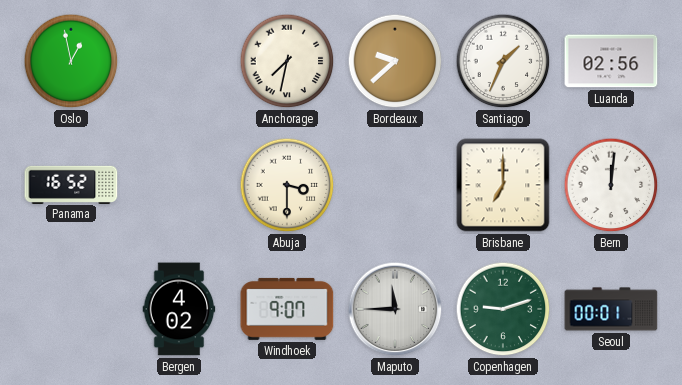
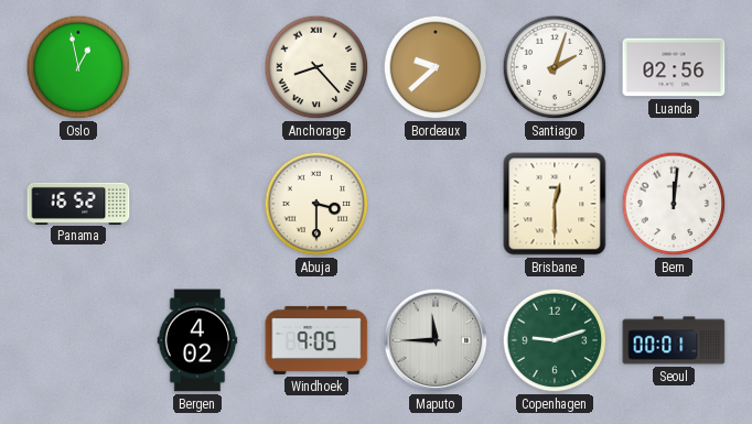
Anchorage: 7:32 -> 8:23 (316, 67)
Santiago: 1:34 -> 2:03 (555, 67)
Brisbane: 7:00 -> 12:30 (555, 204)
Windhoek: 9:07 -> 9:05 (316, 340)
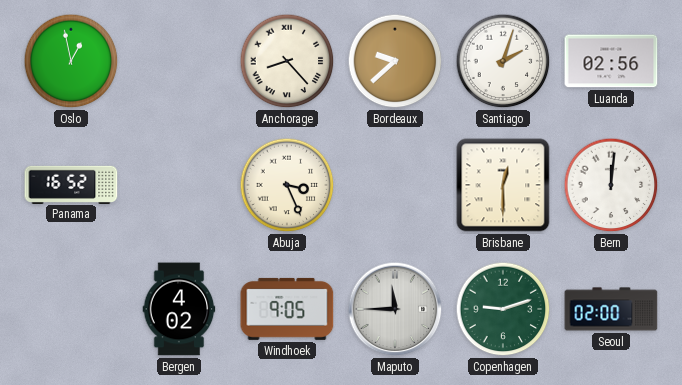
Abuja: 3:30 -> 3:26 (287, 185)
Seoul: 00:01 -> 02:00 (611, 309)
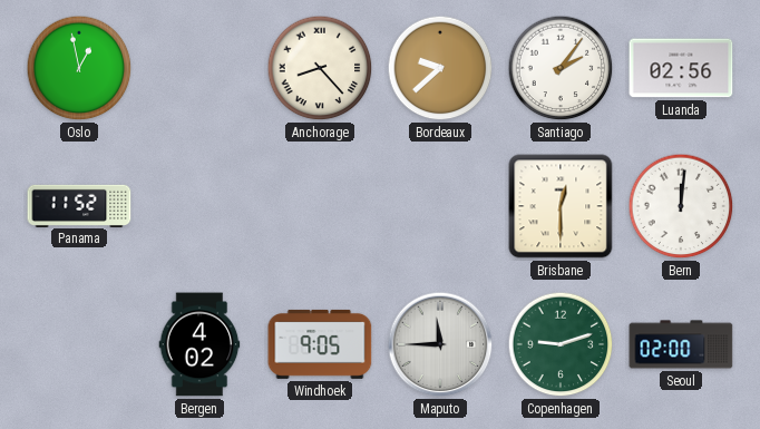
Santiago: 2:03 -> 2:06 (561, 68)
Panama: 16:52 -> 11:52 (79, 205)
Abuja: 3:26 -> none (287, 185)
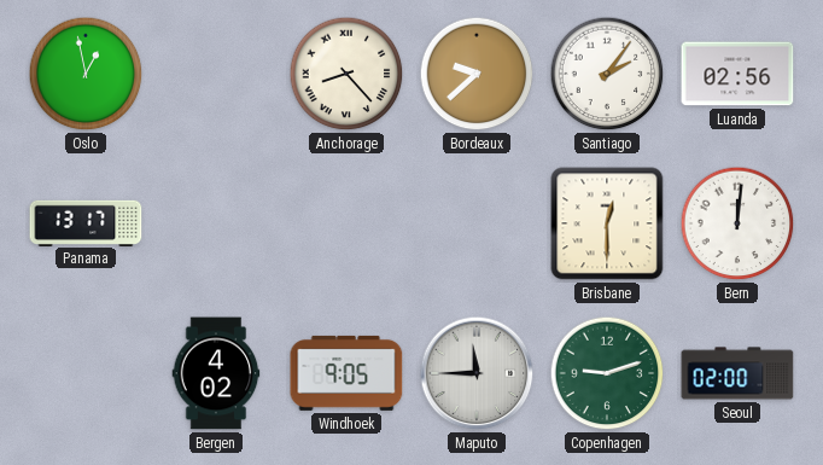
Panama: 11:52 -> 13:17 (86, 222)
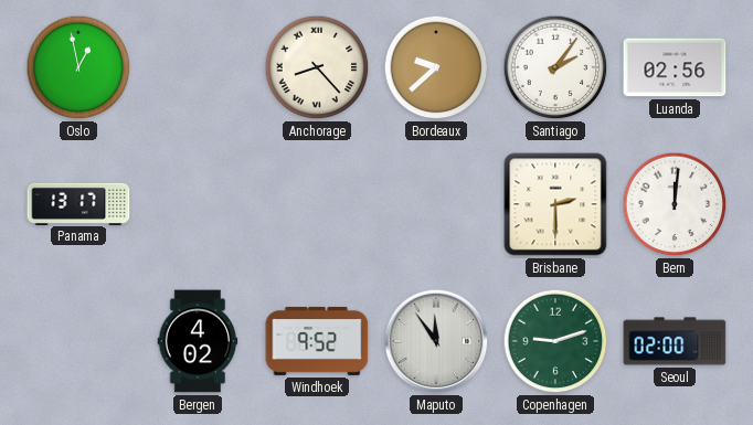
Brisbane: 12:30 -> 2:30 (555, 204)
Windhoek: 9:05 -> 9:52 (317, 341)
Maputo: 11:45 -> 11:54 (436, 341)
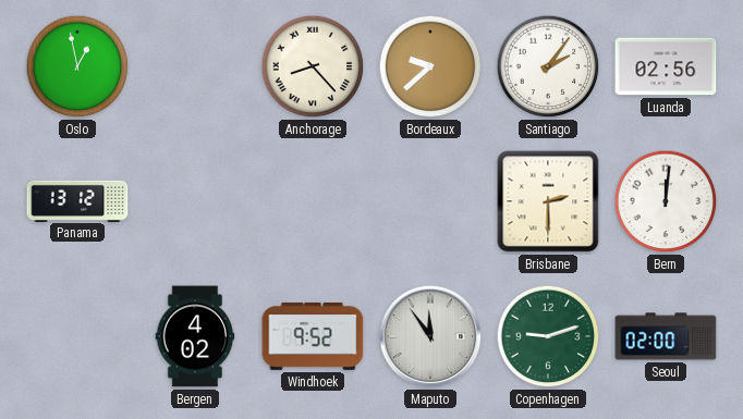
Panama: 13:17 -> 13:12 (77, 200)
